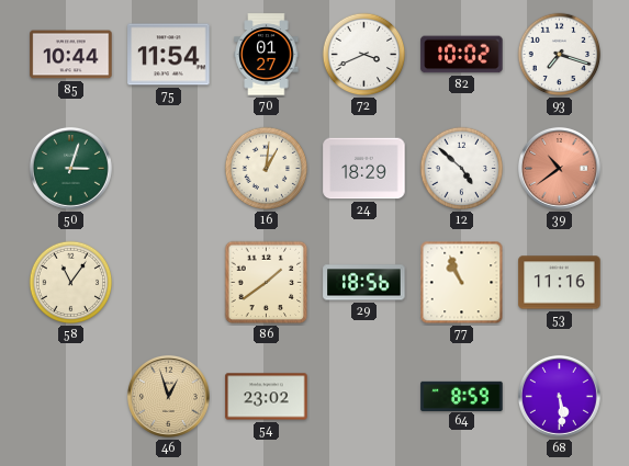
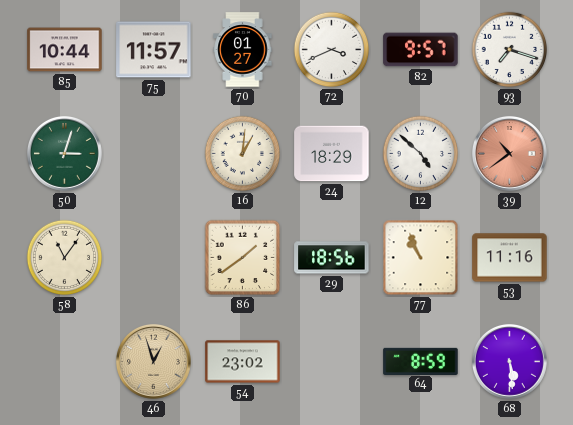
75: 11:54 -> 11:57 (154, 50)
82: 10:02 -> 9:57 (421, 50)
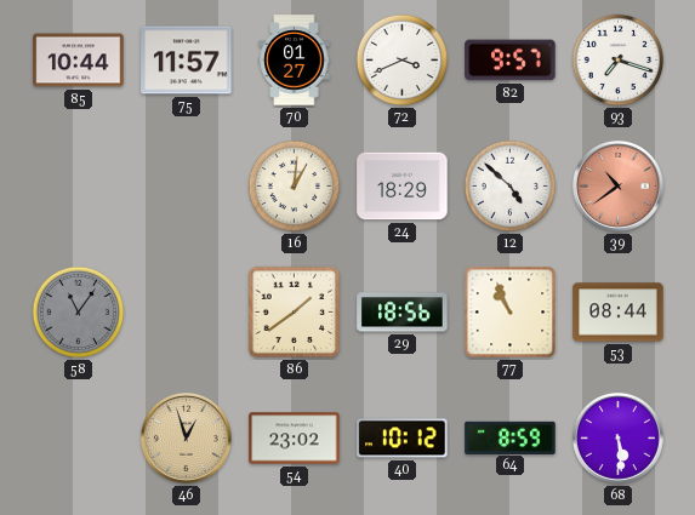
50: 3:03 -> none (64, 153)
58 dial: cream -> grey (79, 313)
53: 11:16 -> 08:44 (619, 313)
40: none -> 10:12 (403, 439)
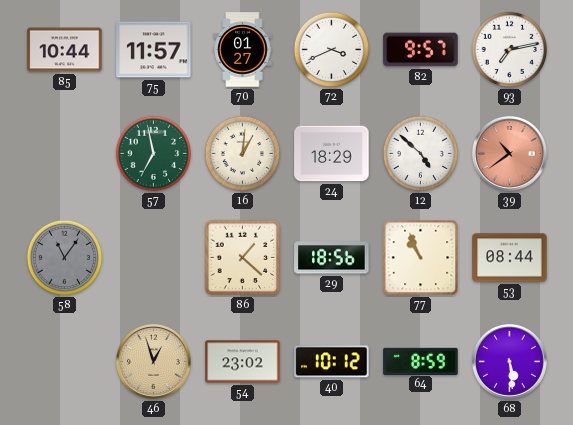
93: 7:18 -> 7:13 (510, 50)
57: none -> 6:58 (154, 154)
86: 1:39 -> 1:22 (243, 258)
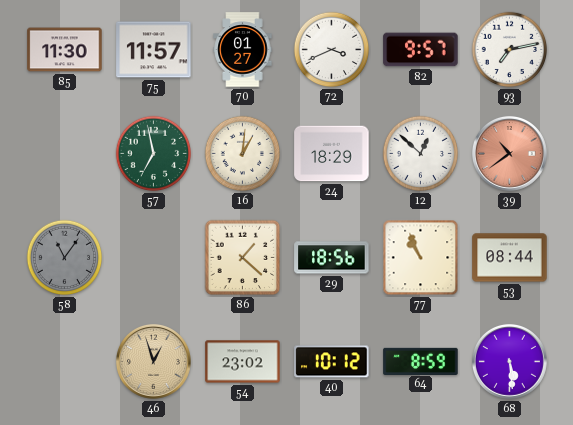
85: 10:44 -> 11:30 (65, 50)
12: 4:52 -> 12:52 (421, 154)
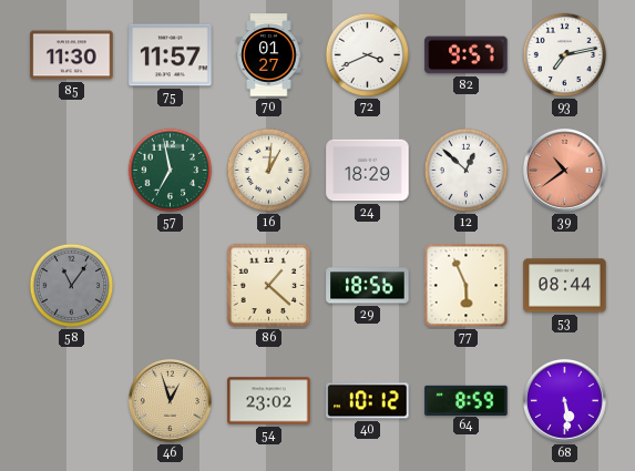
77: 10:56 -> 5:56 (467, 286)
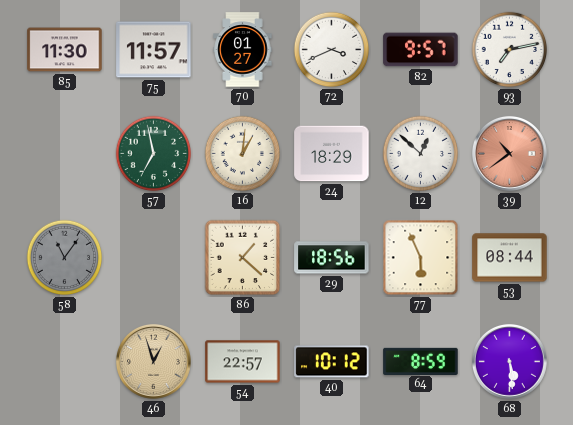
54: 23:02 -> 22:57 (243, 362)
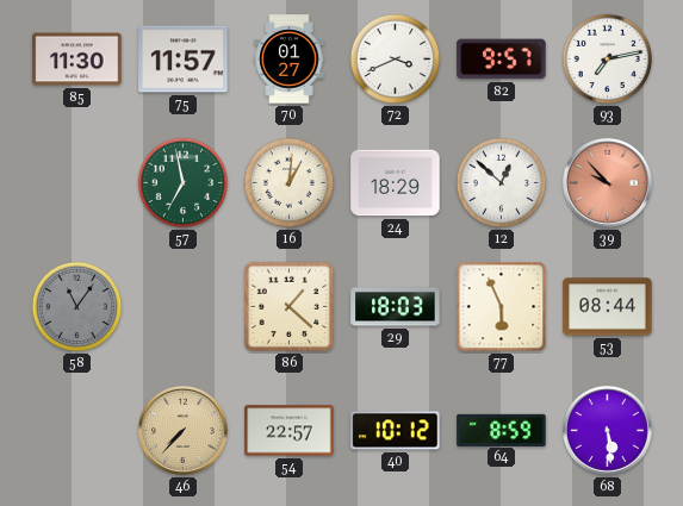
39: 10:39 -> 9:53 (607, 182)
29: 18:56 -> 18:03 (396, 307)
46: 12:57 -> 7:37 (182, 430)
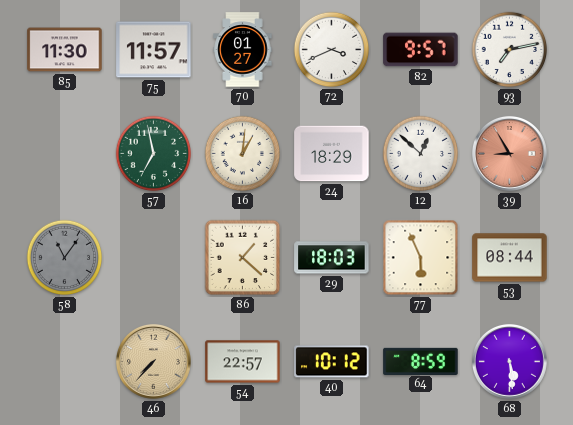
39: 9:53 -> 8:55 (509, 153)
